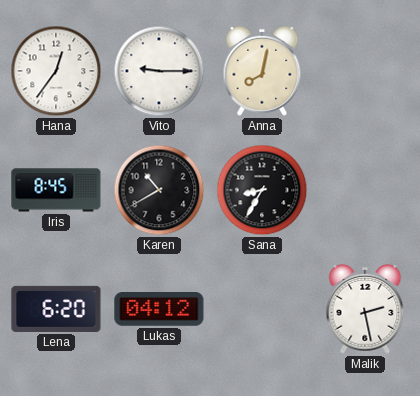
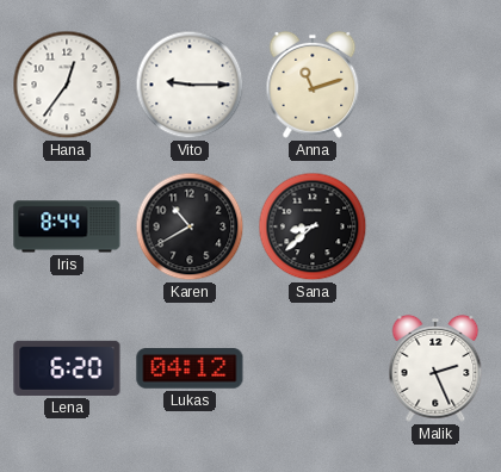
Anna: 8:02 -> 11:12 (313, 85)
Iris: 8:45 -> 8:44 (67, 226)
Sana: 8:35 -> 8:38 (313, 226)
Malik: 2:28 -> 2:26 (435, 368)
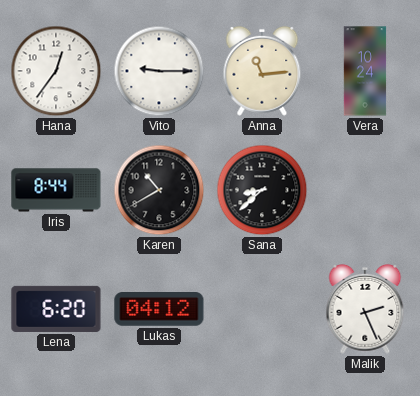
Anna: 11:12 -> 11:14 (262, 71)
Vera: none -> 10:24 (365, 71)
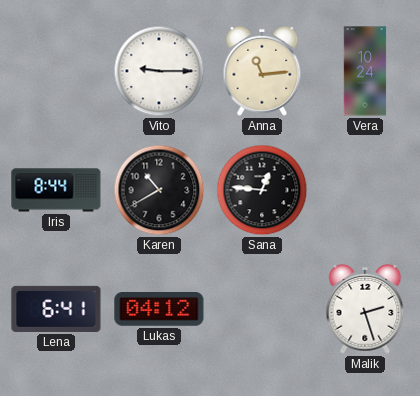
Hana: 12:36 -> none (56, 71)
Sana: 8:38 -> 12:46 (262, 190)
Lena: 6:20 -> 6:41 (56, 309)
Malik: 2:26 -> 2:27 (365, 309)
